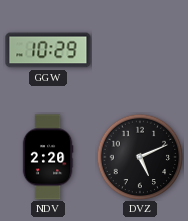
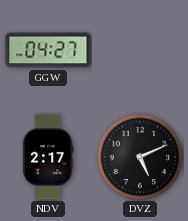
GGW: 10:29 -> 04:27 (48, 50)
NDV: 2:20 -> 2:17 (48, 157)
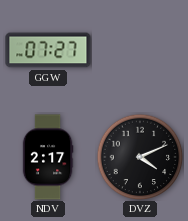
GGW: 04:27 -> 07:27 (48, 50)
DVZ: 5:11 -> 4:11 (140, 157)
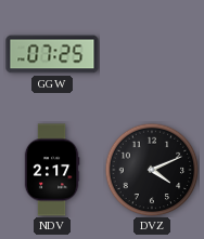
GGW: 07:27 -> 07:25 (52, 54)
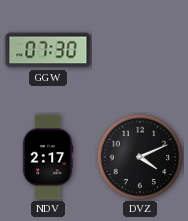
GGW: 07:25 -> 07:30 (48, 50)
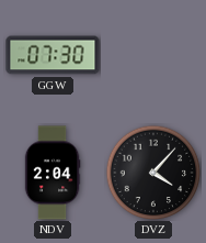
NDV: 2:17 -> 2:04 (53, 173)
DVZ: 4:11 -> 4:07 (153, 173)
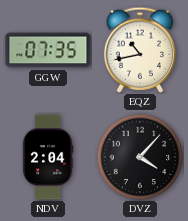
GGW: 07:30 -> 07:35 (48, 50)
EQZ: none -> 10:43 (139, 50)
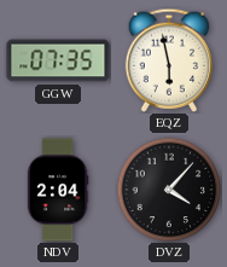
EQZ: 10:43 -> 5:58 (168, 60)
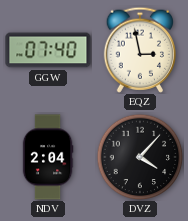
GGW: 07:35 -> 07:40 (48, 50)
EQZ: 5:58 -> 2:58 (139, 50)
